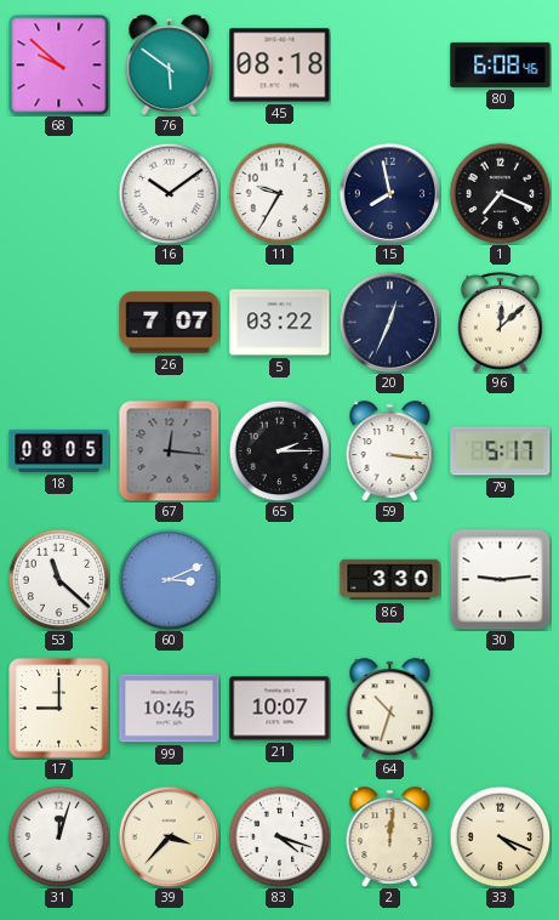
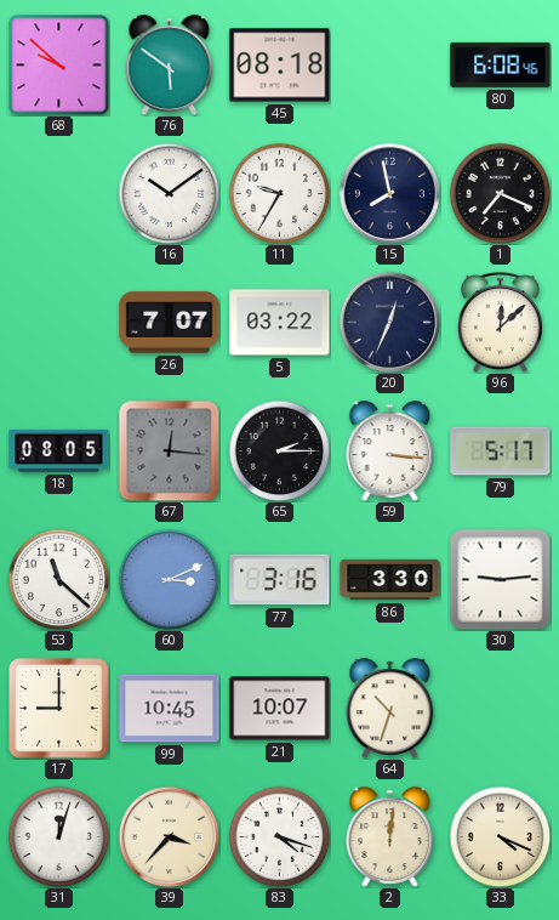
77: none -> 3:16 (280, 580)
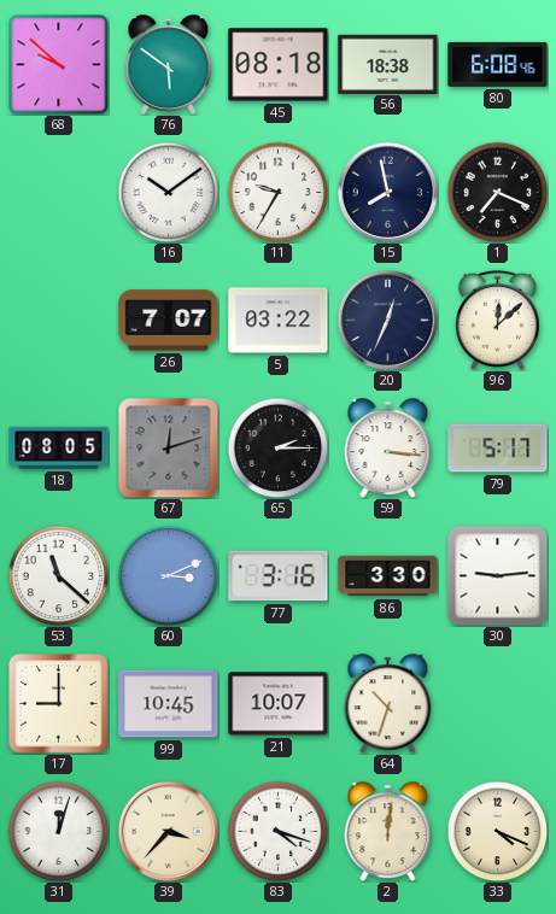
56: none -> 18:38 (388, 64)
67: 12:16 -> 12:12 (168, 447)
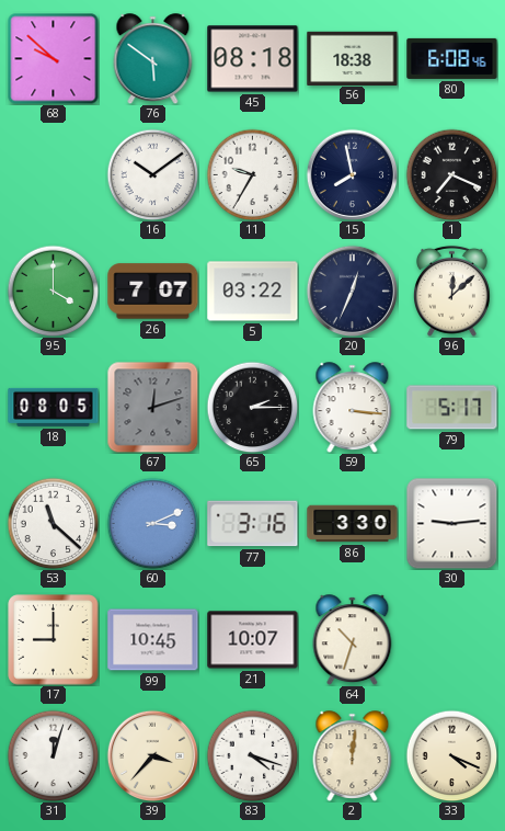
95: none -> 4:00 (53, 291)
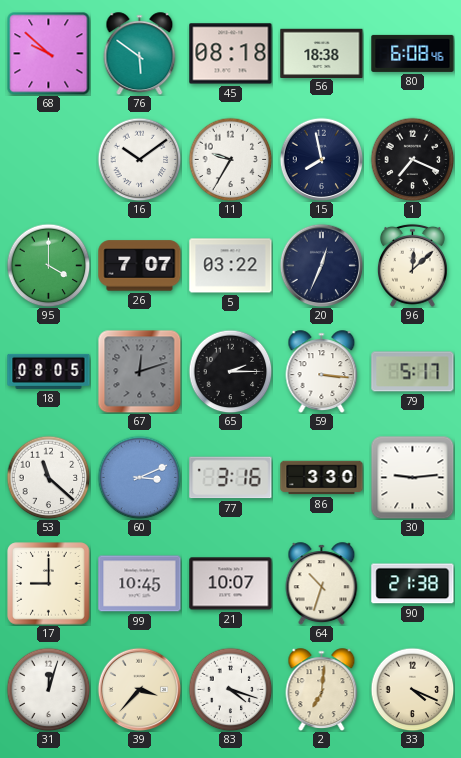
90: none -> 21:38 (413, 584)
2: 12:01 -> 7:01 (322, 690)
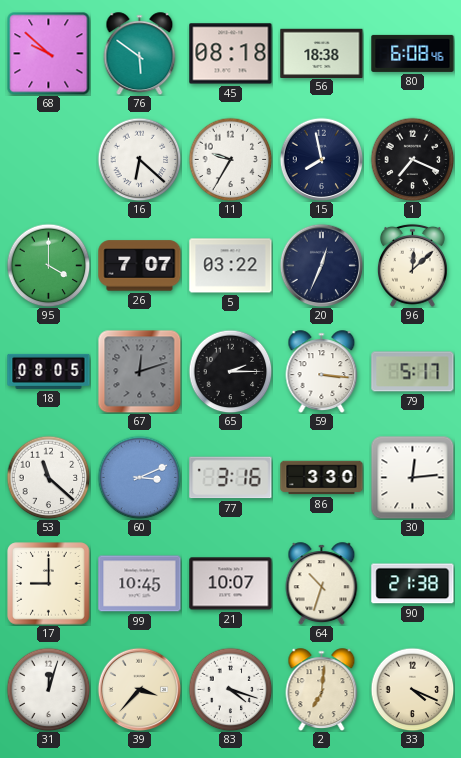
16: 10:09 -> 6:22 (139, 159)
30: 9:14 -> 12:14 (412, 477)
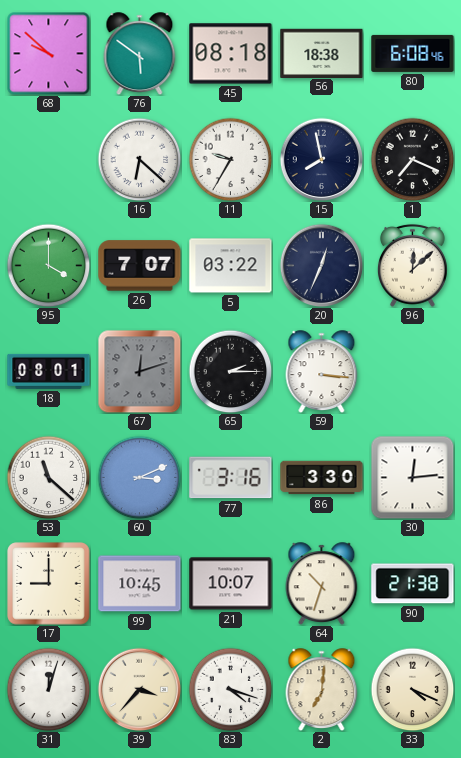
18: 08:05 -> 08:01 (49, 371)
79: 5:17 -> none (413, 372)
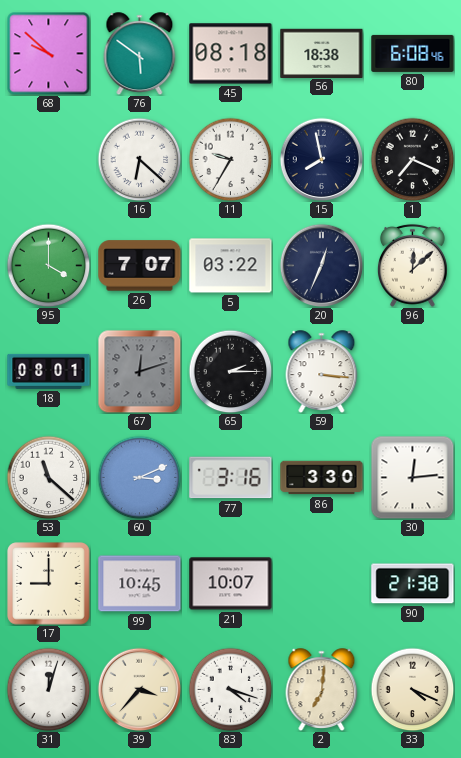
64: 10:33 -> none (322, 584)
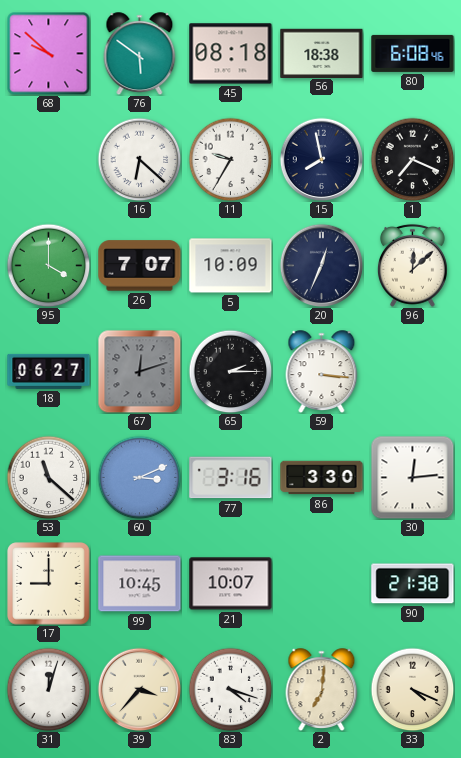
5: 03:22 -> 10:09 (231, 266)
18: 08:01 -> 06:27 (49, 371)
